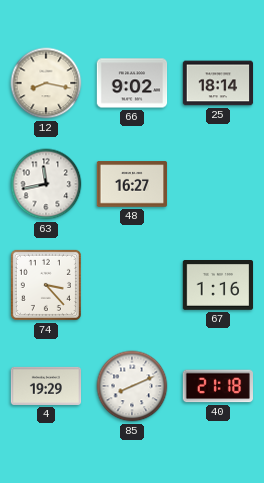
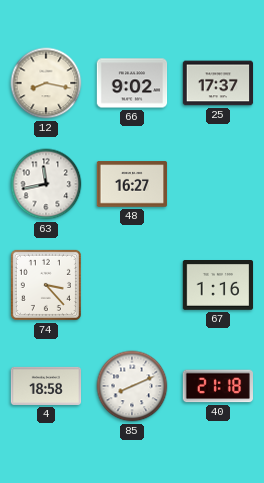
25: 18:14 -> 17:37 (218, 83)
4: 19:29 -> 18:58 (46, 386)
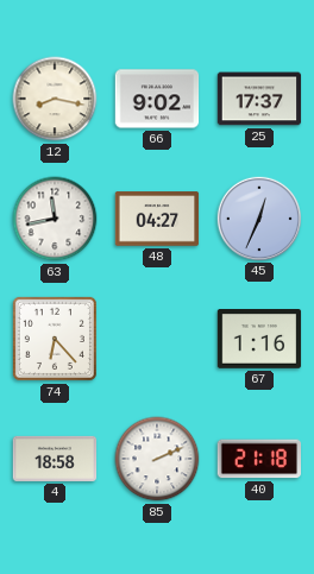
48: 16:27 -> 04:27 (157, 219)
45: none -> 12:34 (258, 217)
74: 3:23 -> 6:23 (55, 339)
85: 8:11 -> 2:11 (157, 459)
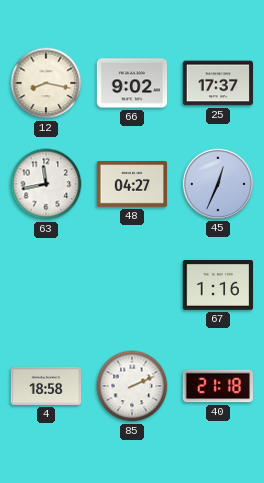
74: 6:23 -> none (55, 339)
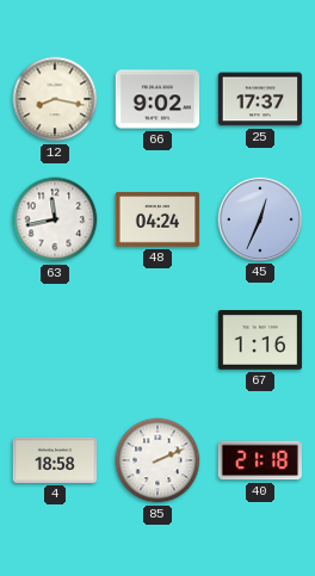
48: 04:27 -> 04:24 (157, 219)
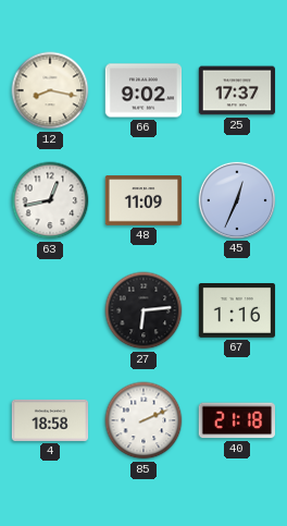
63: 11:43 -> 12:43 (50, 200)
48: 04:24 -> 11:09 (143, 200)
27: none -> 6:14 (143, 310)
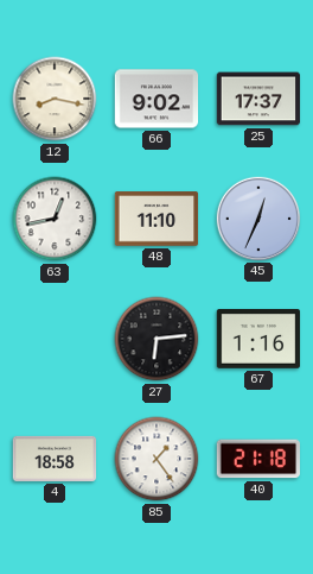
48: 11:09 -> 11:10 (156, 219)
85: 2:11 -> 1:24 (156, 459)
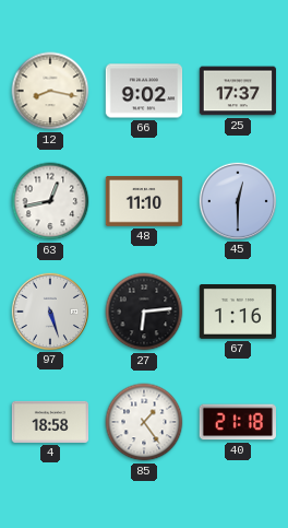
45: 12:34 -> 12:30 (237, 200)
97: none -> 5:27 (49, 310)
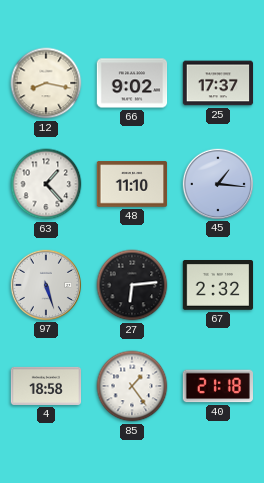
63: 12:43 -> 1:23 (46, 184)
45: 12:30 -> 1:16 (217, 183)
67: 1:16 -> 2:32 (218, 286)
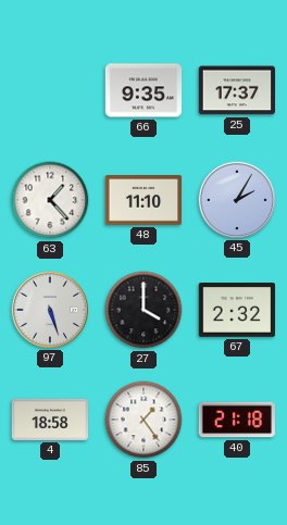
12: 8:17 -> none (46, 83)
66: 9:02 -> 9:35 (143, 90)
45: 1:16 -> 2:05 (236, 199)
27: 6:14 -> 4:00 (143, 310)
